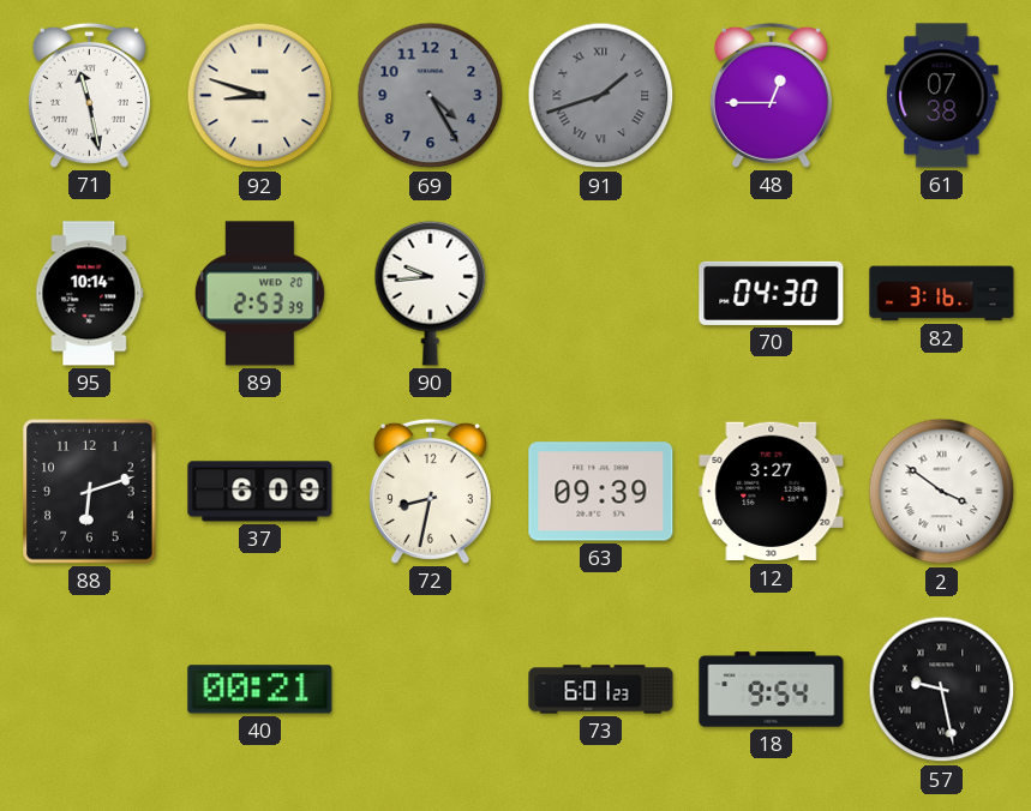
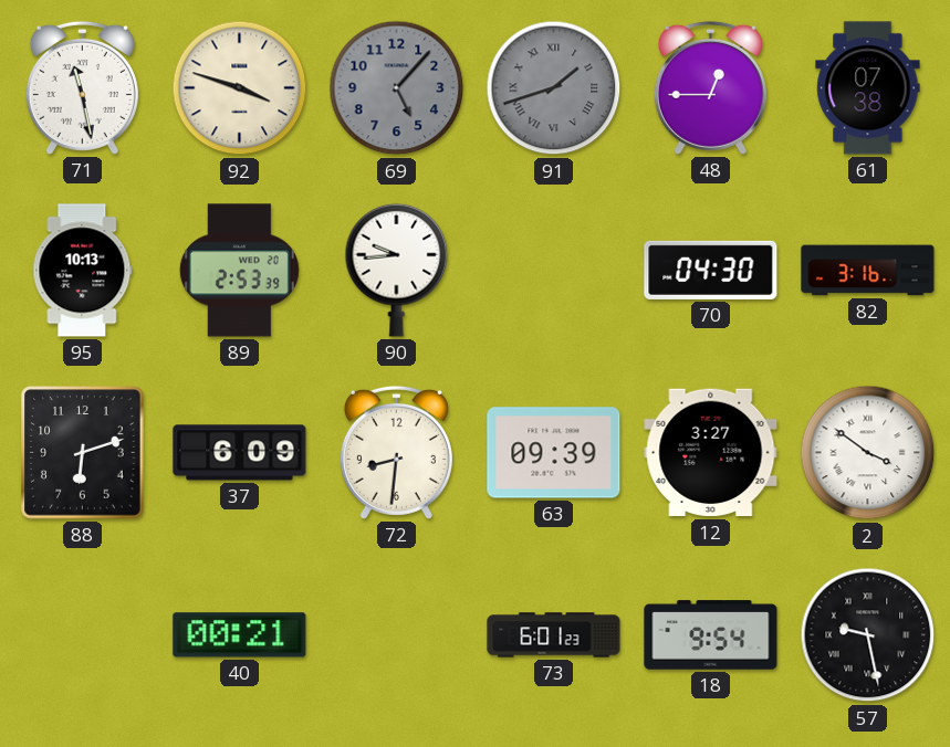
92: 8:48 -> 3:48 (240, 88)
69: 4:25 -> 5:07 (397, 88)
95: 10:14 -> 10:13 (83, 271)
72: 8:32 -> 8:31 (396, 452)
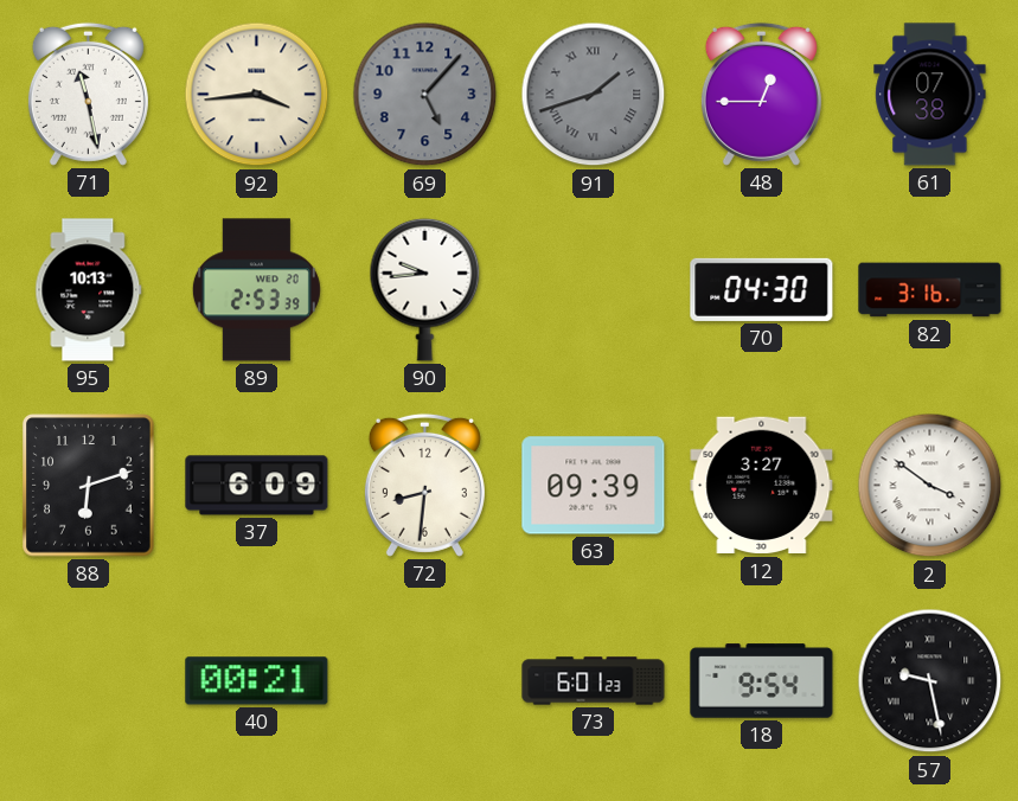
92: 3:48 -> 3:44 (257, 95)
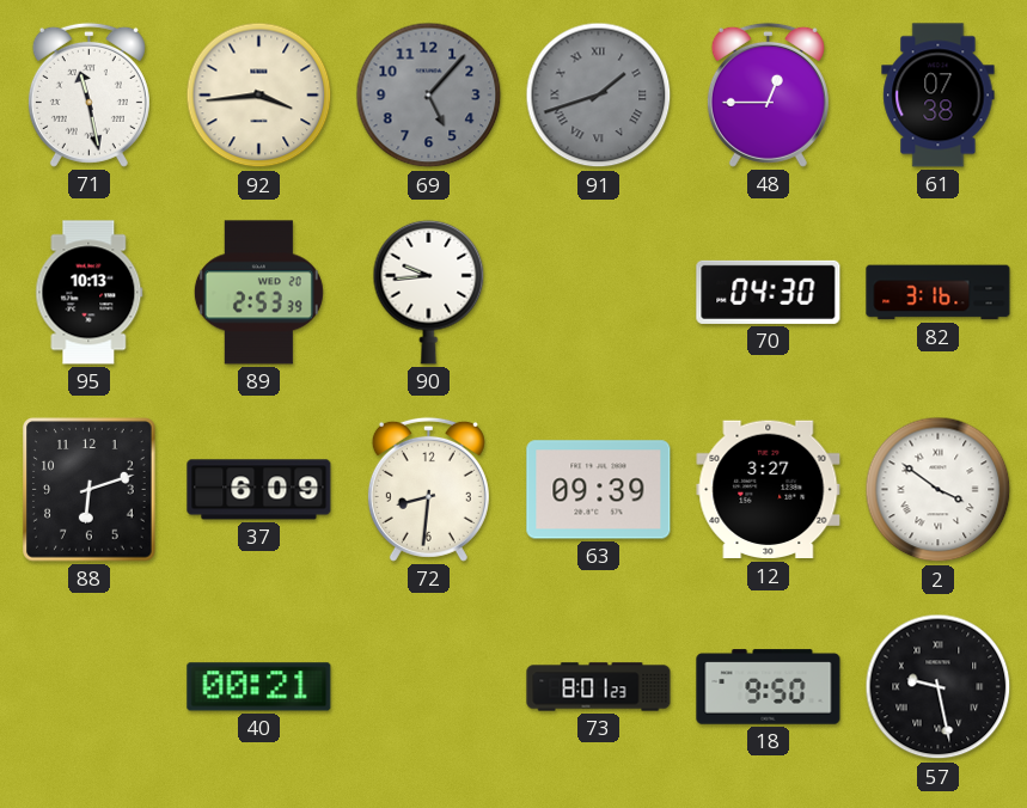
73: 6:01 -> 8:01 (599, 687)
18: 9:54 -> 9:50 (769, 687)
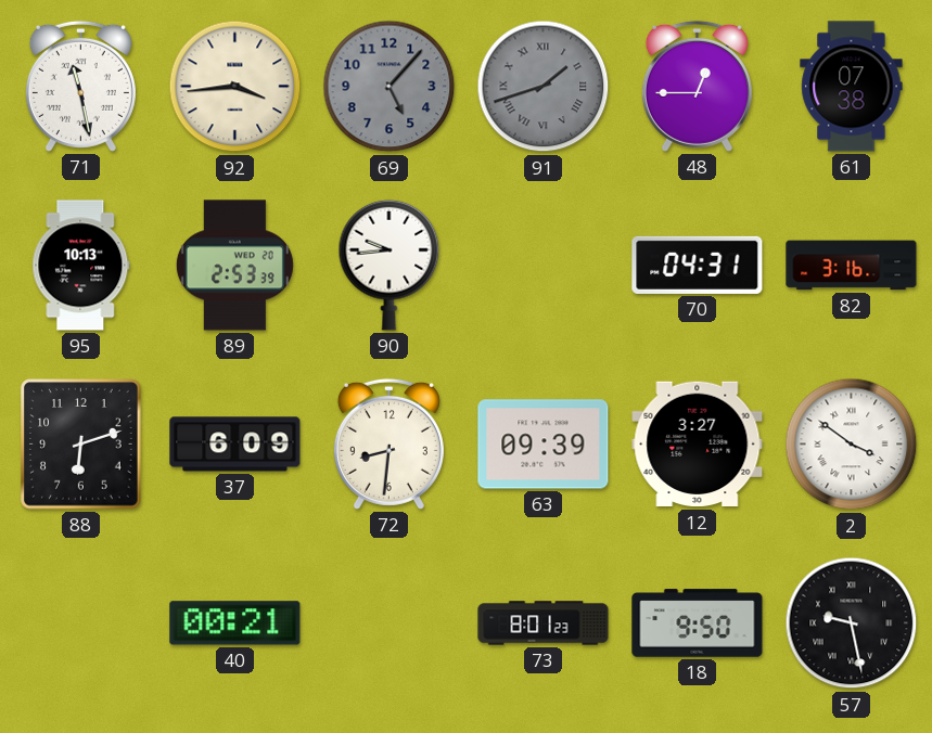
70: 04:30 -> 04:31 (698, 265)
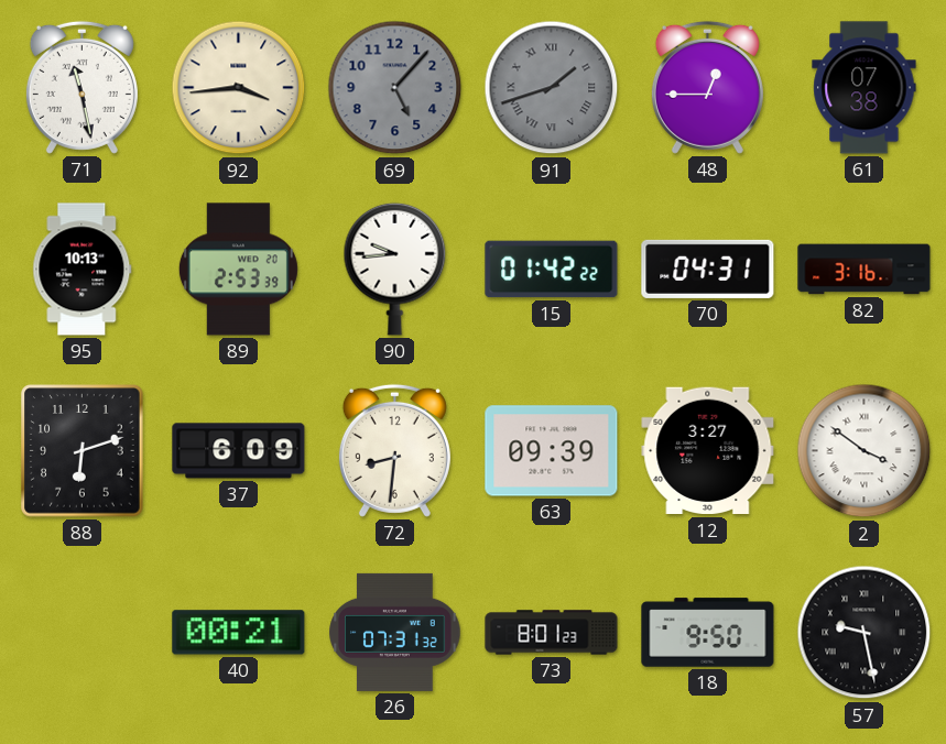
15: none -> 01:42 (552, 270)
26: none -> 07:31 (395, 632)
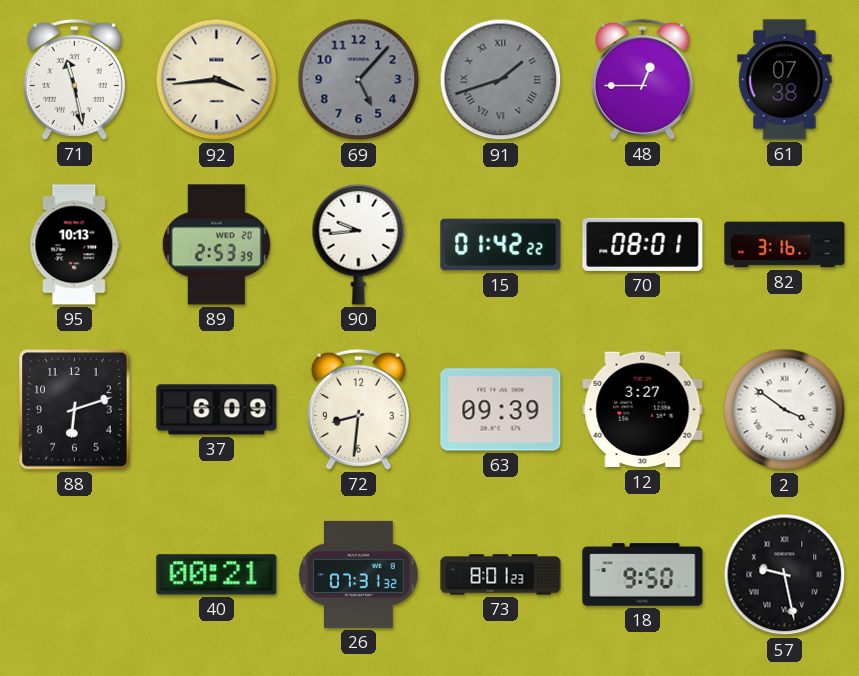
70: 04:31 -> 08:01 (643, 244)
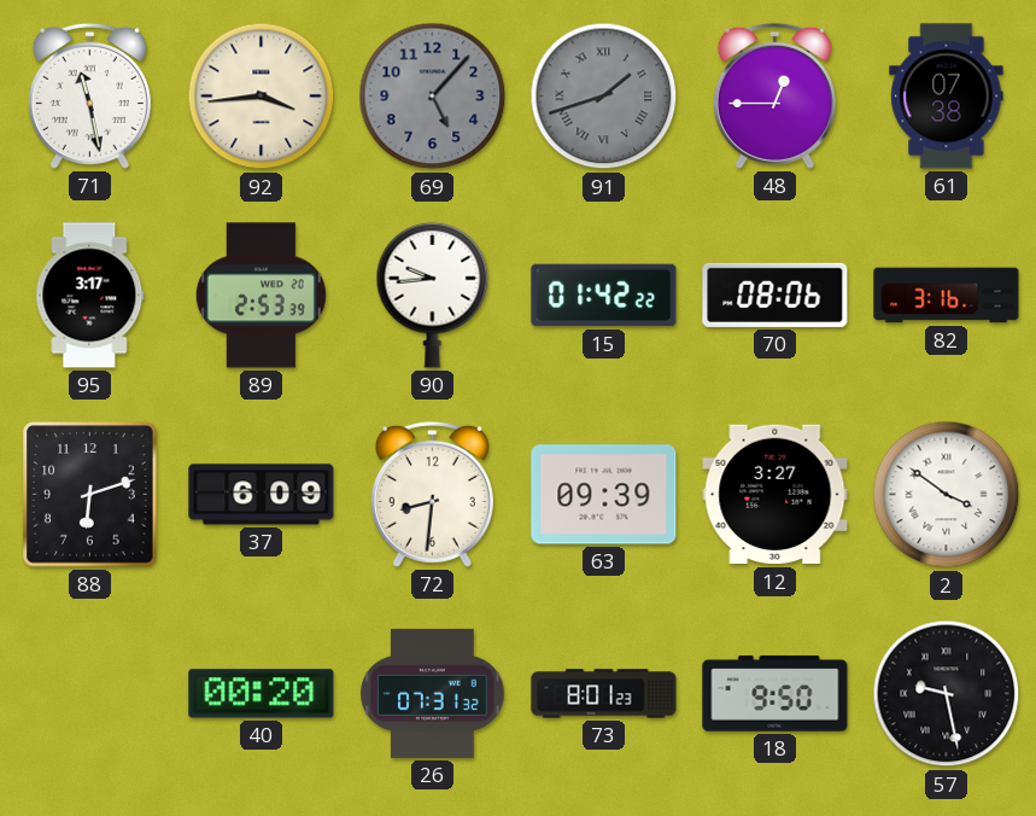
95: 10:13 -> 3:17 (90, 296)
70: 08:01 -> 08:06 (775, 295)
40: 00:21 -> 00:20 (262, 694)
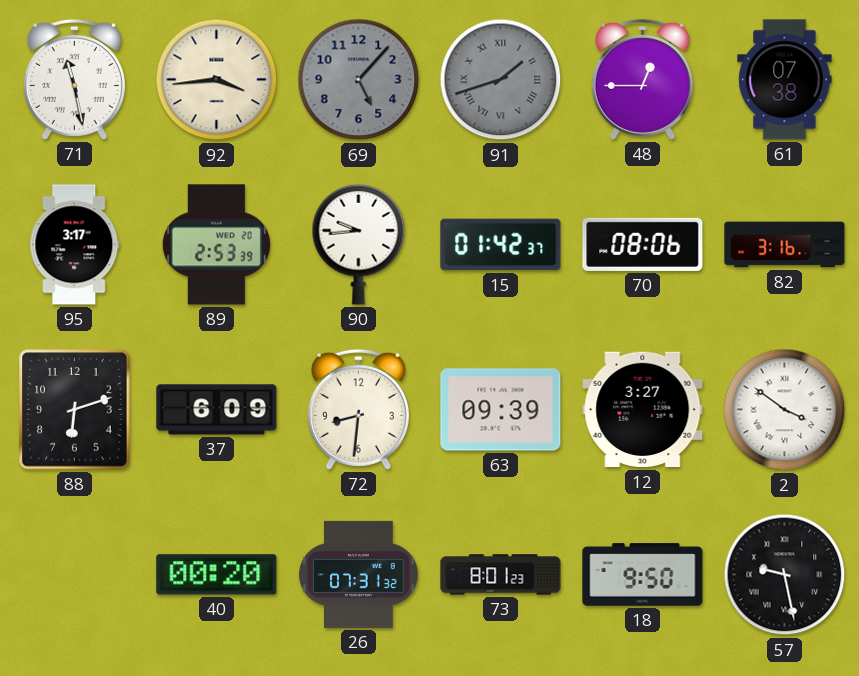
15: 01:42:22 -> 01:42:37 (501, 245)
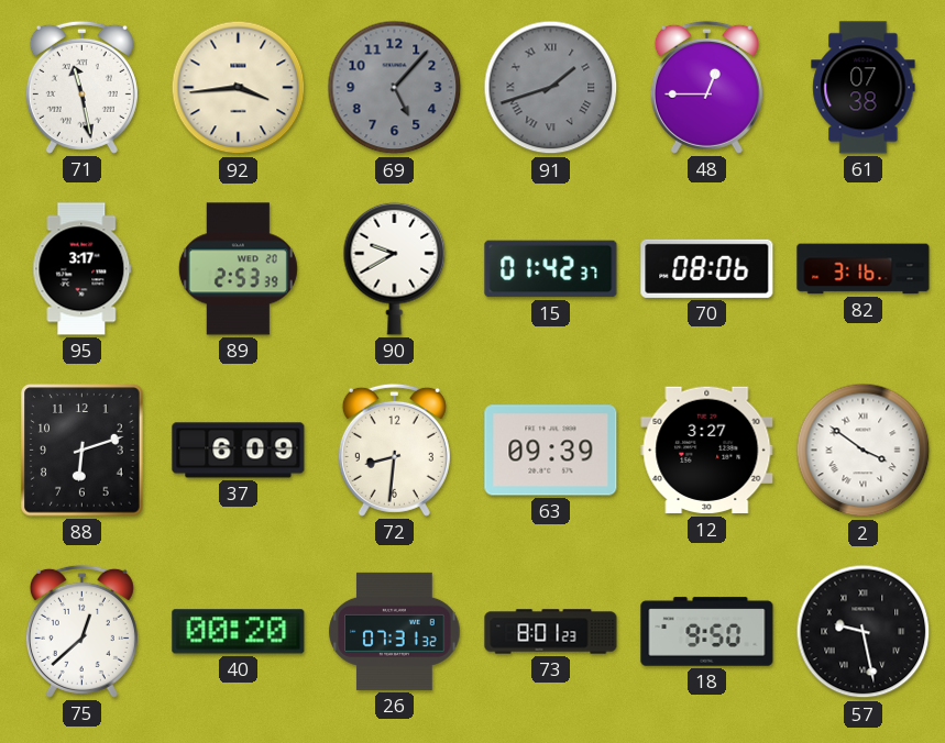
90: 9:44 -> 9:40 (395, 268)
75: none -> 12:38 (81, 631)
